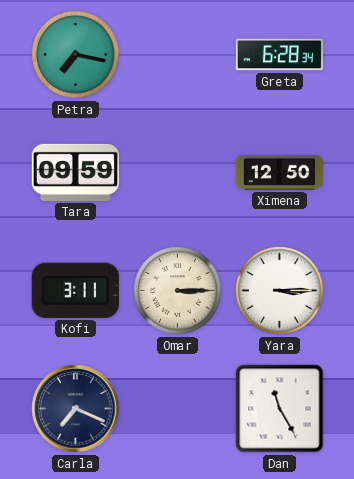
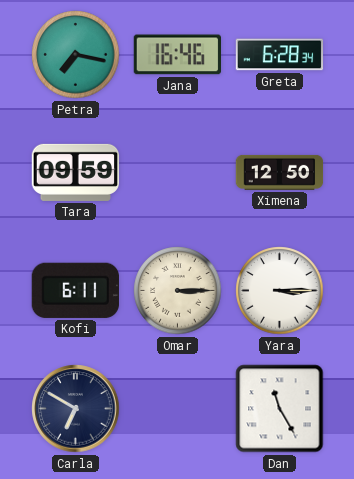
Jana: none -> 16:46 (177, 55)
Kofi: 3:11 -> 6:11 (75, 290)
Carla: 7:19 -> 6:50 (76, 409)
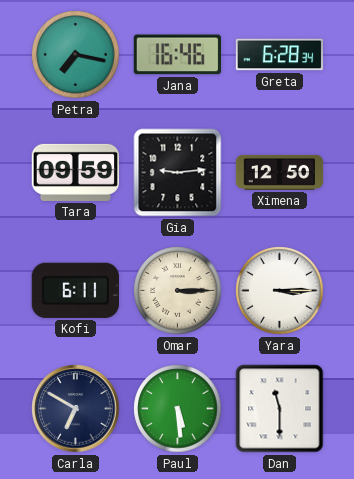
Gia: none -> 9:14 (178, 173)
Paul: none -> 5:29 (178, 409)
Dan: 11:25 -> 11:30 (280, 409)
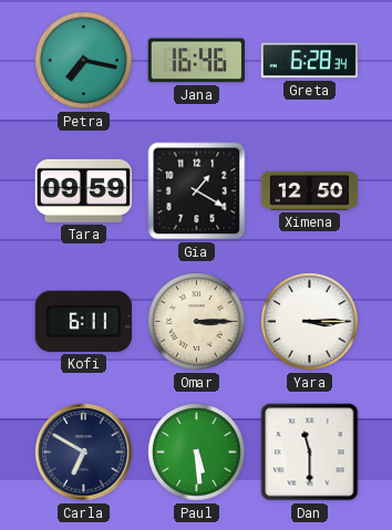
Gia: 9:14 -> 1:20 (197, 191)
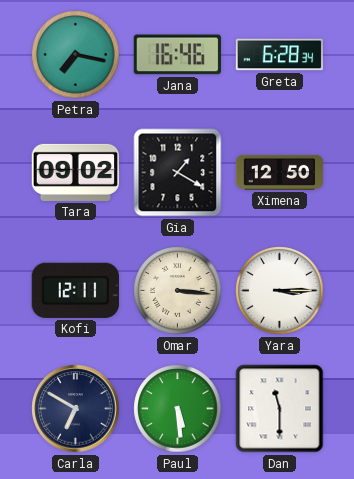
Tara: 09:59 -> 09:02 (76, 172)
Kofi: 6:11 -> 12:11 (75, 290)
Omar: 3:15 -> 3:16 (178, 291)
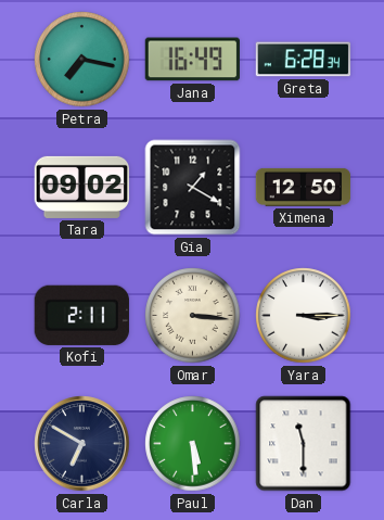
Jana: 16:46 -> 16:49 (192, 60)
Kofi: 12:11 -> 2:11 (81, 315)
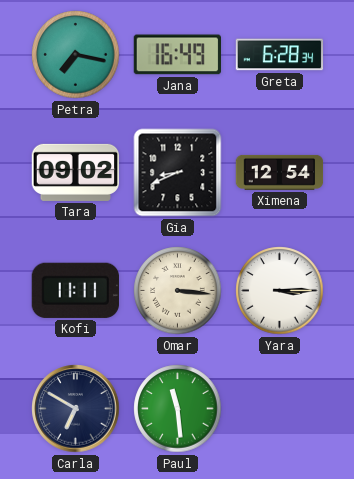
Gia: 1:20 -> 8:41 (178, 173)
Ximena: 12:50 -> 12:54 (280, 172)
Kofi: 2:11 -> 11:11 (75, 290)
Paul: 5:29 -> 11:29 (178, 409)
Dan: 11:30 -> none (304, 444)
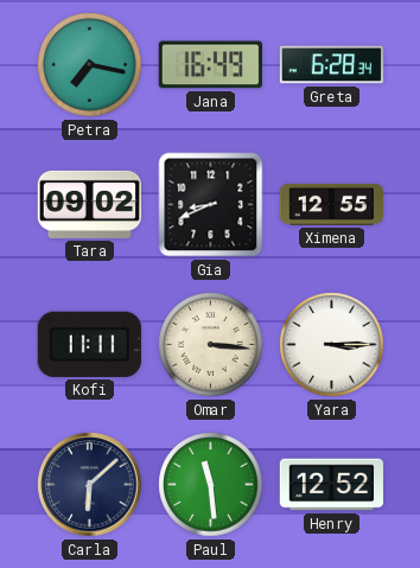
Ximena: 12:54 -> 12:55 (332, 204)
Carla: 6:50 -> 6:08 (90, 485)
Henry: none -> 12:52 (332, 485)
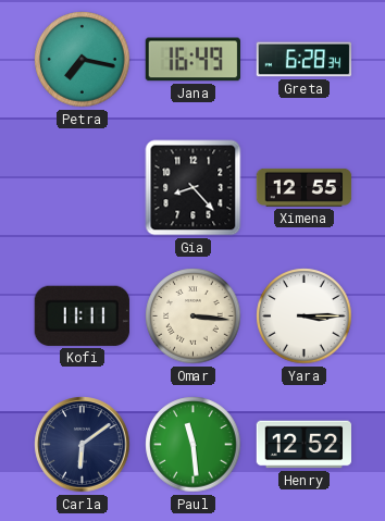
Tara: 09:02 -> none (90, 204)
Gia: 8:41 -> 8:23 (194, 188)
Carla: 6:08 -> 6:09 (83, 445)
